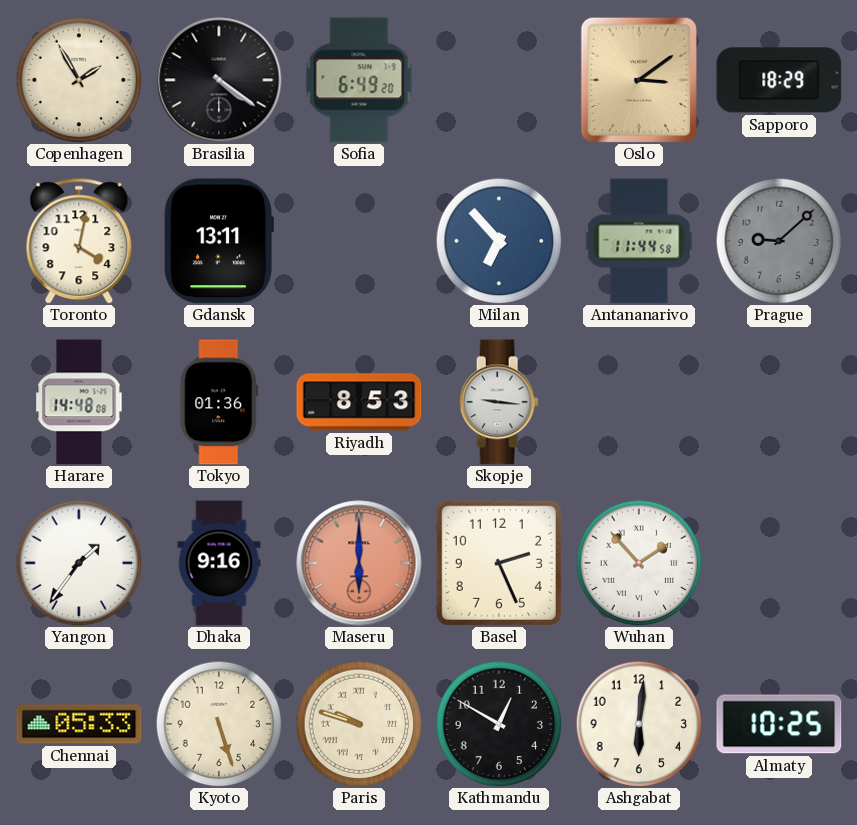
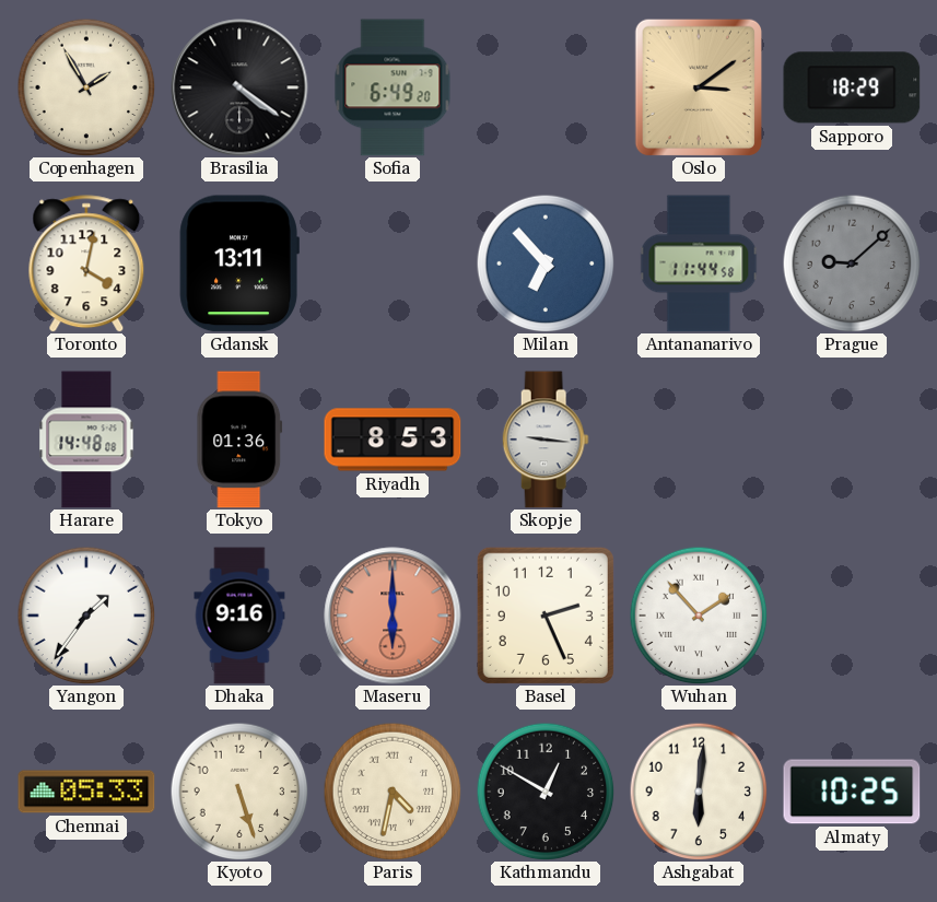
Paris: 9:48 -> 4:32 (393, 792)
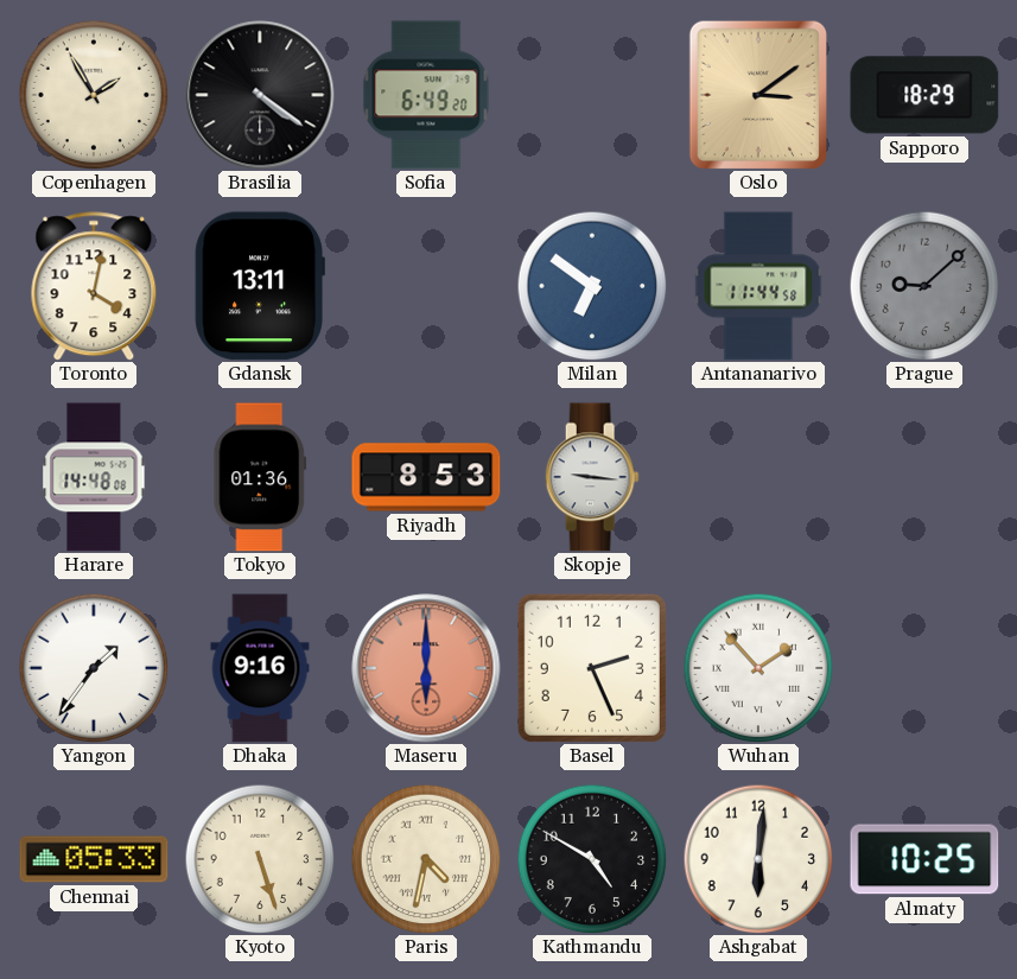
Milan: 6:53 -> 6:51 (592, 286)
Kathmandu: 12:50 -> 4:50 (592, 859)
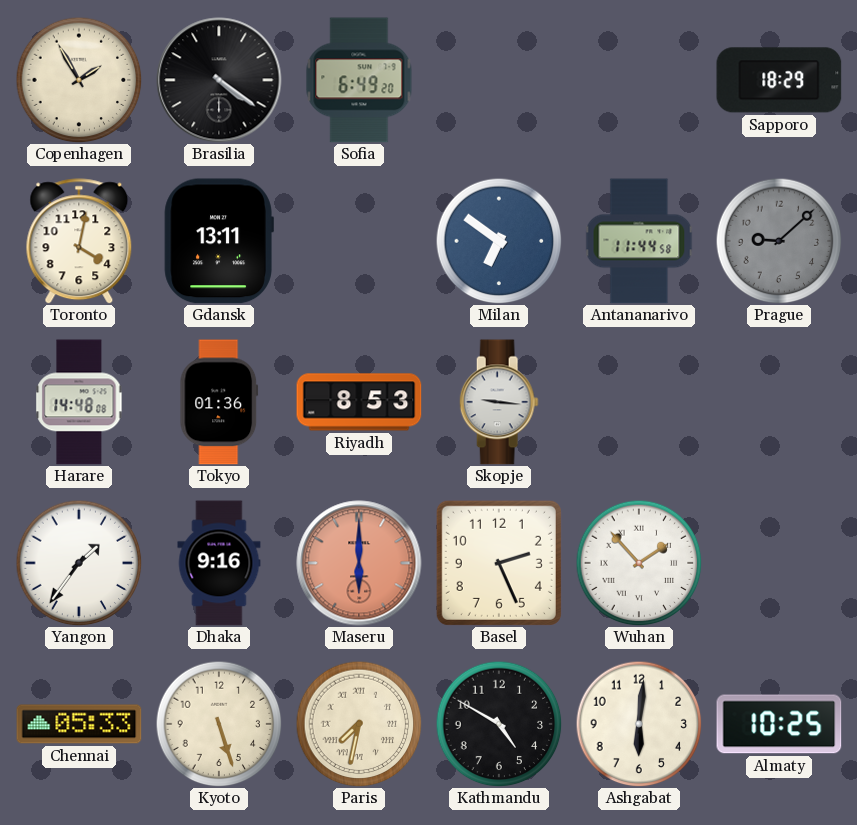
Oslo: 3:09 -> none (757, 95)
Paris: 4:32 -> 7:32 (359, 724)
